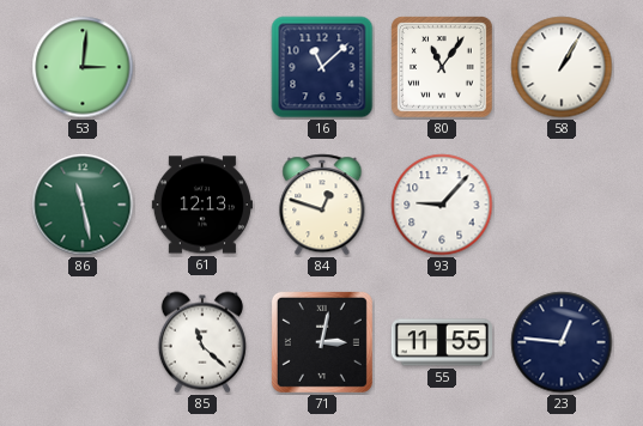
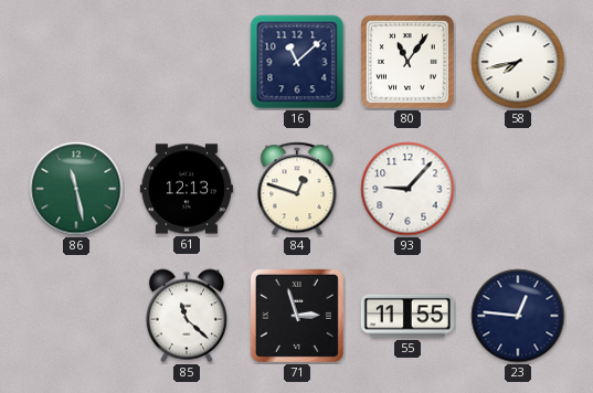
53: 3:01 -> none (83, 67)
58: 1:05 -> 7:43 (518, 62)
71: 3:02 -> 2:57 (297, 316)
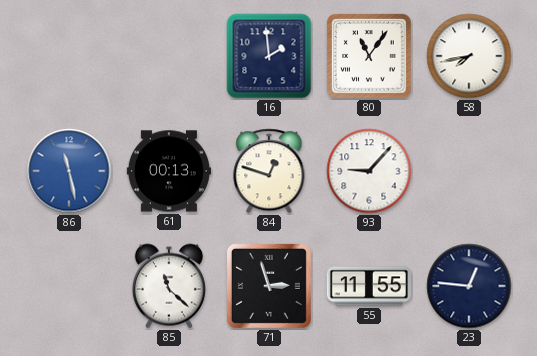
16: 11:08 -> 1:59 (269, 56)
86 dial: green -> blue (69, 171)
61: 12:13 -> 00:13 (169, 171)
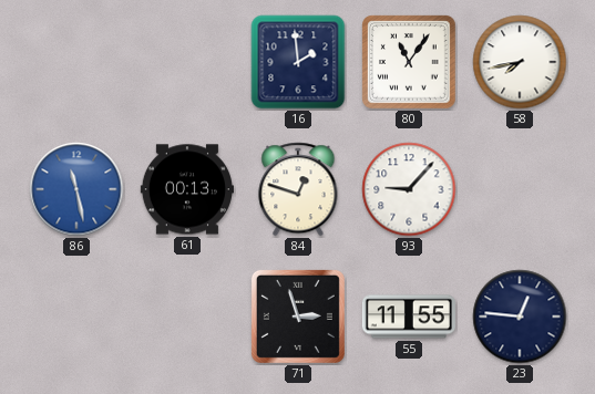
85: 11:22 -> none (169, 286)
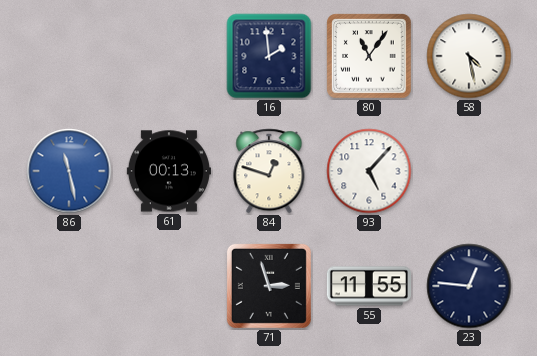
58: 7:43 -> 4:28 (469, 56)
93: 9:07 -> 5:07 (369, 171)
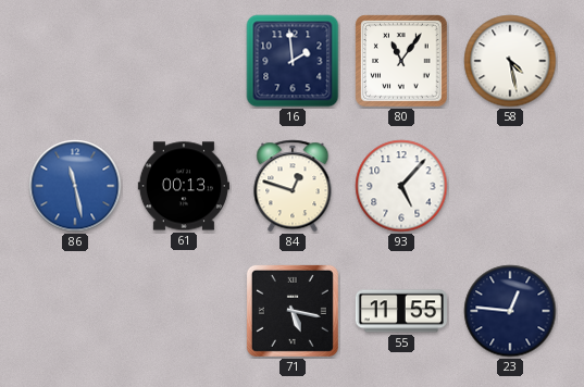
71: 2:57 -> 5:17 (293, 311)
